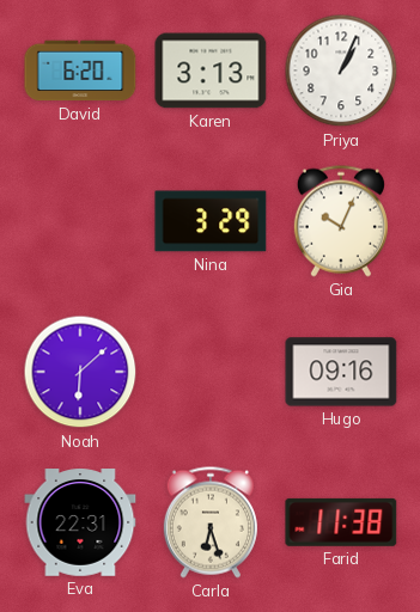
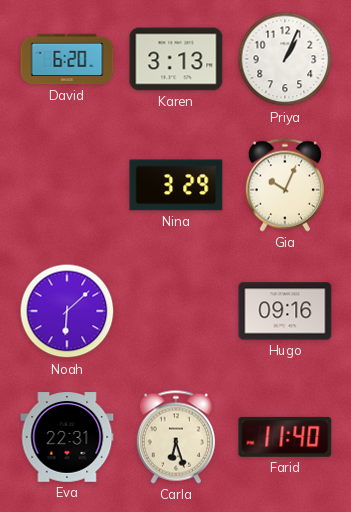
Farid: 11:38 -> 11:40 (285, 437)
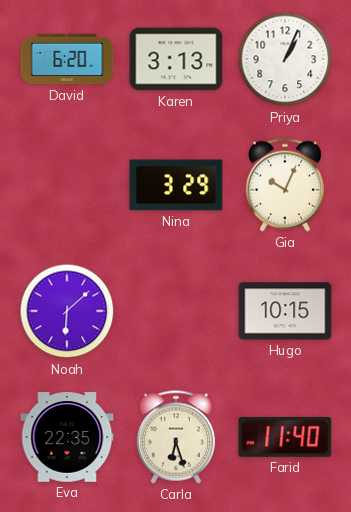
Hugo: 09:16 -> 10:15 (285, 311)
Eva: 22:31 -> 22:35 (67, 437)
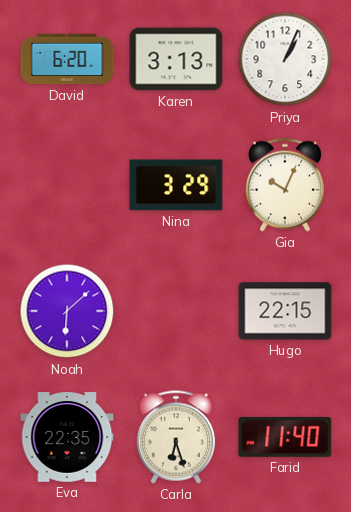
Hugo: 10:15 -> 22:15 (285, 311)
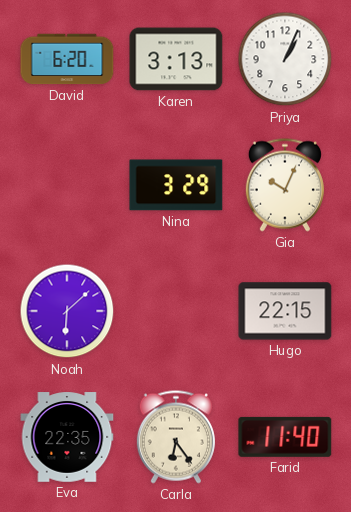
Carla: 6:27 -> 6:24 (176, 437)
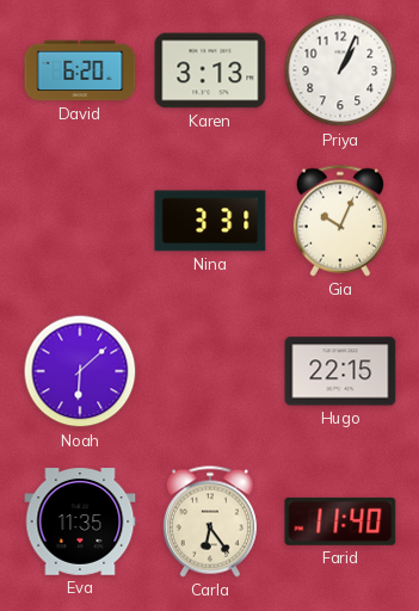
Nina: 3:29 -> 3:31 (210, 221)
Eva: 22:35 -> 11:35 (80, 521)
